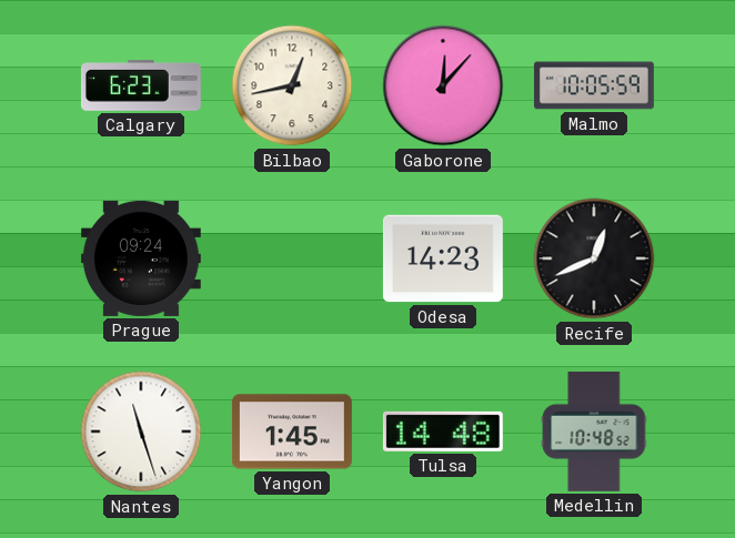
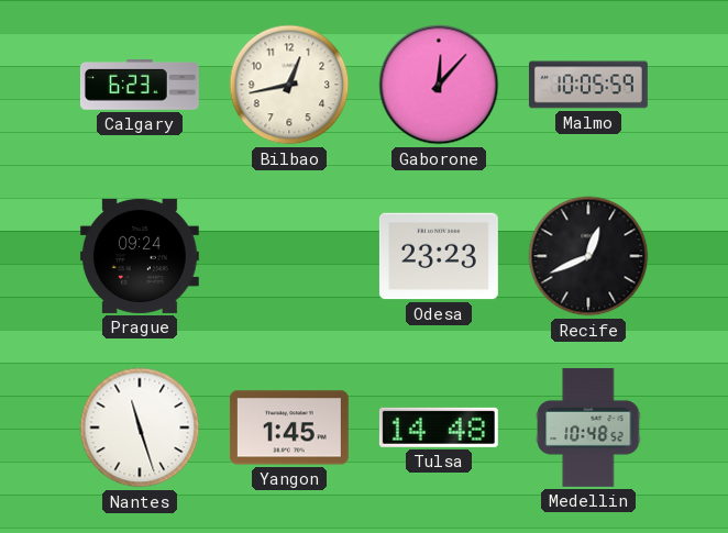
Odesa: 14:23 -> 23:23 (439, 256)
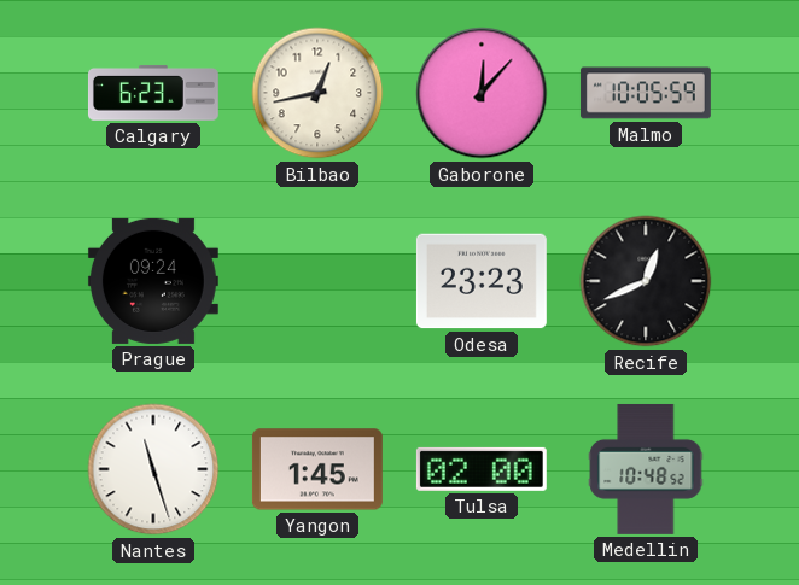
Tulsa: 14:48 -> 02:00 (482, 469)
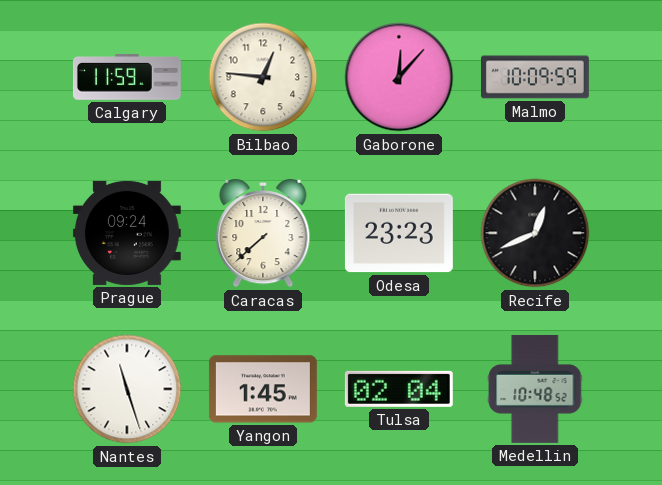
Calgary: 6:23 -> 11:59 (127, 77)
Bilbao: 12:43 -> 12:46 (263, 77)
Malmo: 10:05 -> 10:09 (535, 77)
Caracas: none -> 7:38 (263, 234)
Tulsa: 02:00 -> 02:04 (399, 389)
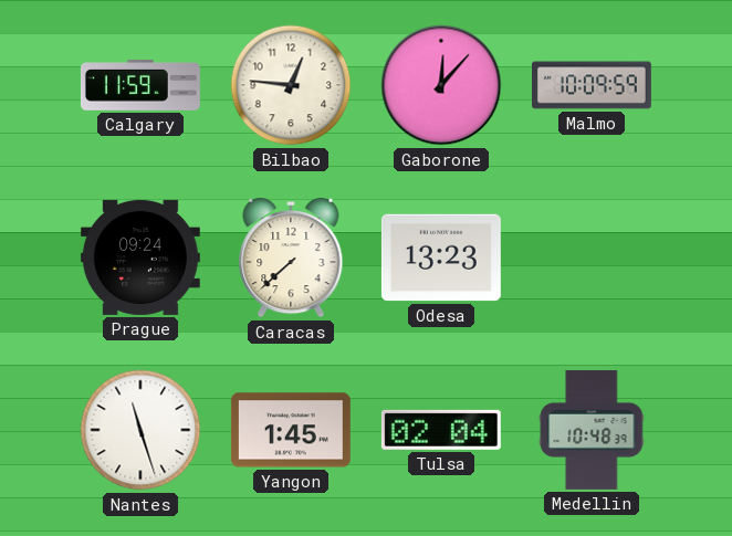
Odesa: 23:23 -> 13:23 (441, 258)
Recife: 12:41 -> none (535, 233)
Medellin: 10:48:52 -> 10:48:39 (592, 430)
